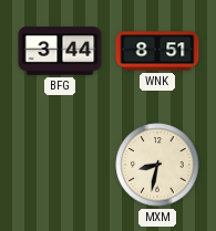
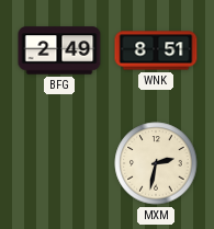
BFG: 3:44 -> 2:49 (59, 50)
MXM: 8:32 -> 2:32 (156, 163)
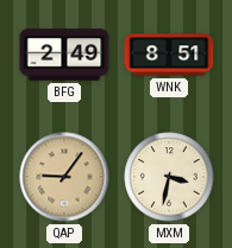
QAP: none -> 9:06 (64, 177)
MXM: 2:32 -> 3:32 (169, 177)
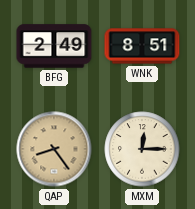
QAP: 9:06 -> 8:24 (54, 149)
MXM: 3:32 -> 12:15 (142, 149)
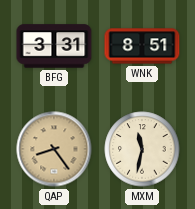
BFG: 2:49 -> 3:31 (54, 46)
MXM: 12:15 -> 11:32 (142, 149)
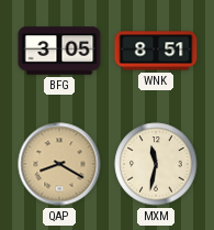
BFG: 3:31 -> 3:05 (59, 51)
QAP: 8:24 -> 8:20 (59, 164)
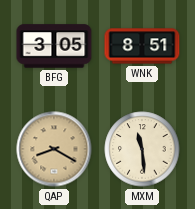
MXM: 11:32 -> 11:29 (142, 149)
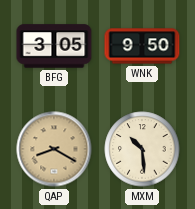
WNK: 8:51 -> 9:50 (142, 46)
MXM: 11:29 -> 10:29 (142, 149)
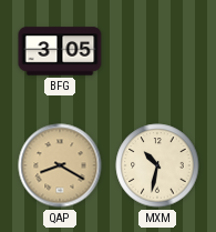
WNK: 9:50 -> none (142, 46)
MXM: 10:29 -> 10:32 (157, 165)
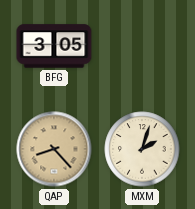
QAP: 8:20 -> 8:23 (54, 149)
MXM: 10:32 -> 2:03 (142, 149)
